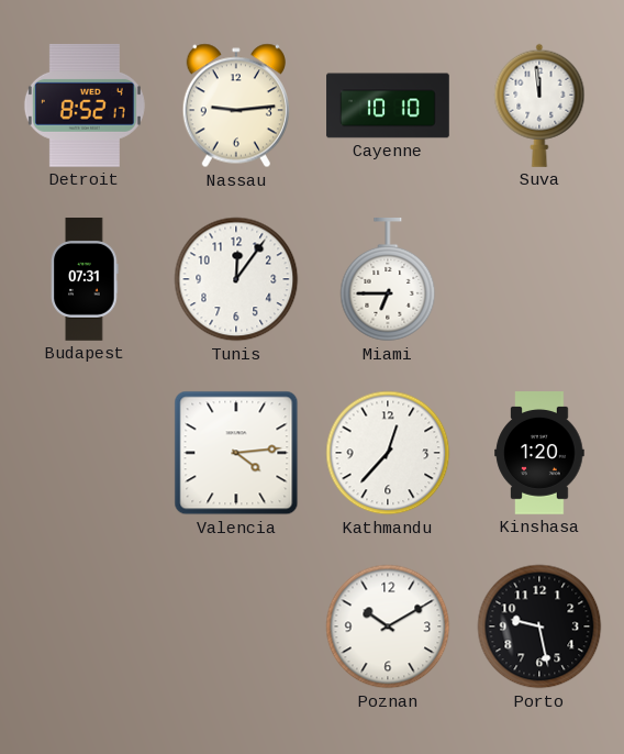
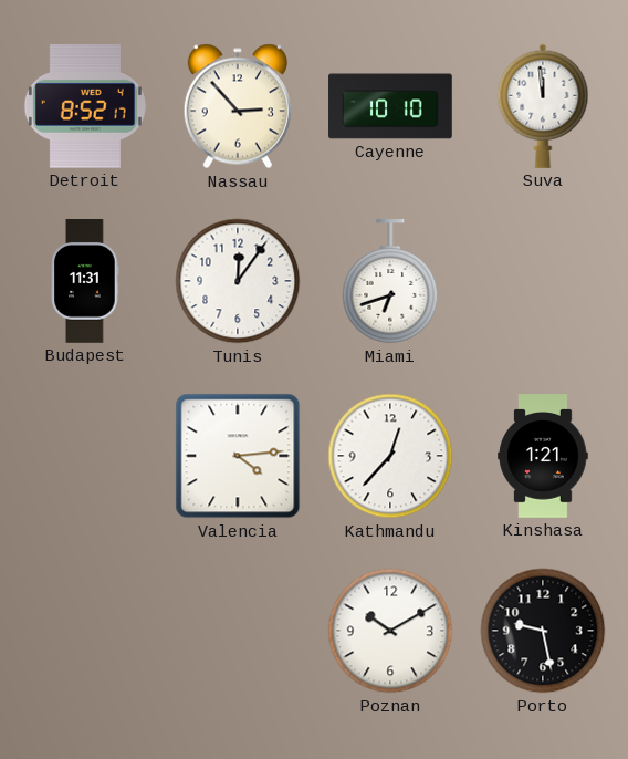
Nassau: 9:14 -> 2:53 (238, 106)
Budapest: 07:31 -> 11:31 (85, 281)
Miami: 6:45 -> 6:42 (390, 282)
Kinshasa: 1:20 -> 1:21 (543, 456)
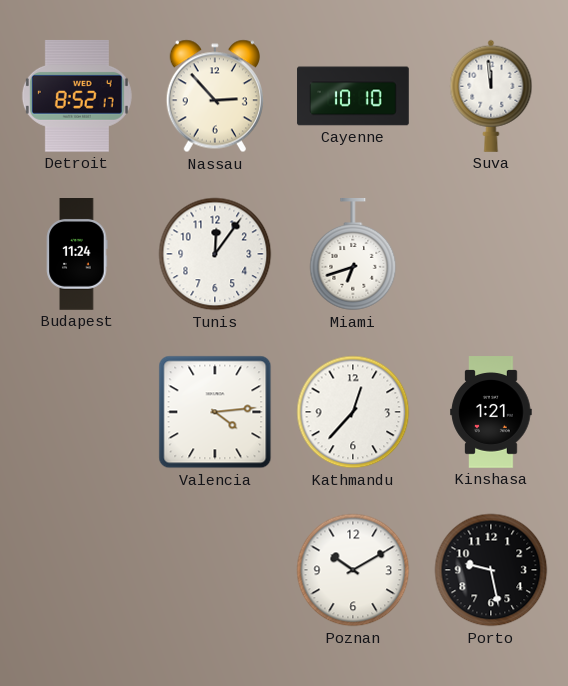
Budapest: 11:31 -> 11:24 (77, 254)
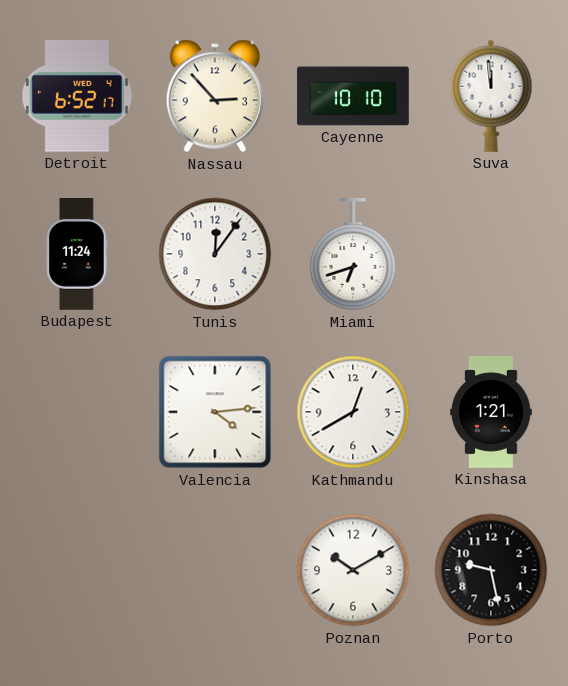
Detroit: 8:52 -> 6:52 (77, 96)
Kathmandu: 12:37 -> 12:40 (353, 412)
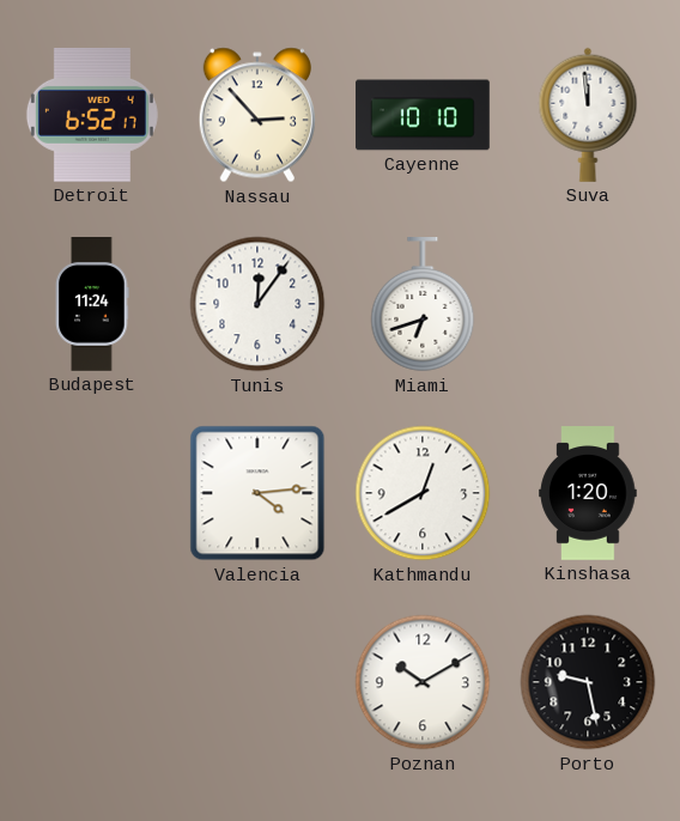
Kinshasa: 1:21 -> 1:20 (588, 493)
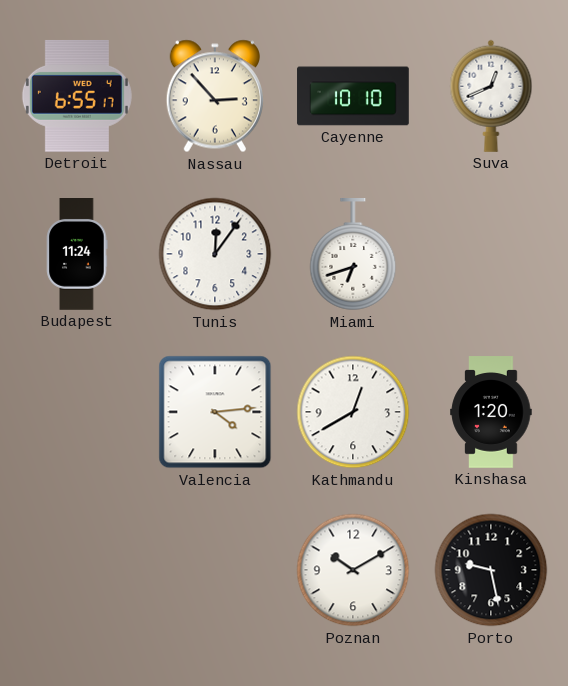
Detroit: 6:52 -> 6:55 (77, 96)
Suva: 11:59 -> 12:41 (491, 96)
